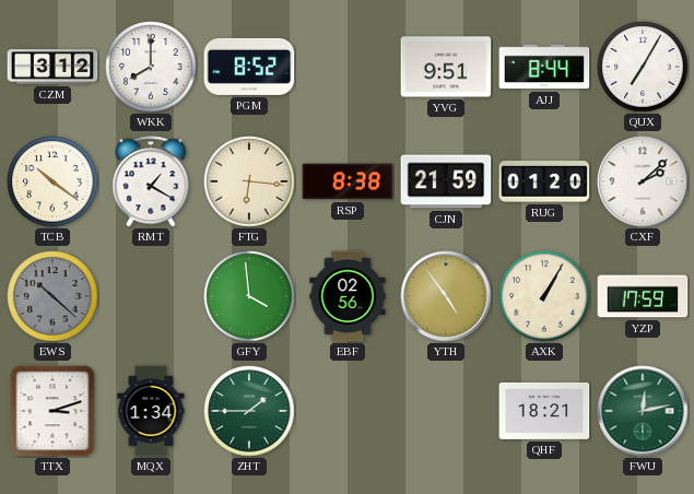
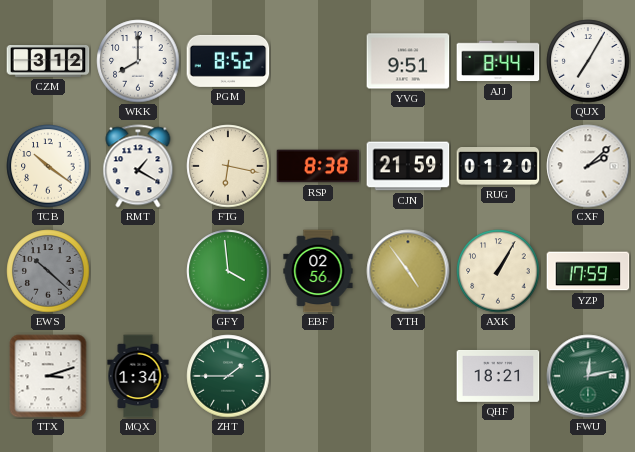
FTG: 6:16 -> 6:17 (228, 166)
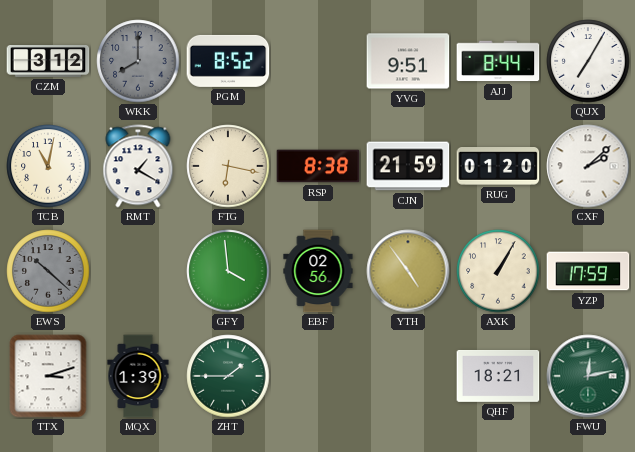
WKK dial: white -> grey (138, 61)
TCB: 10:21 -> 11:02 (48, 166)
MQX: 1:34 -> 1:39 (138, 376)
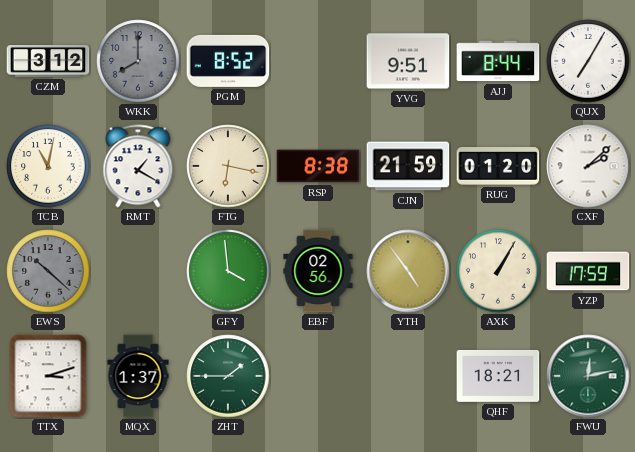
MQX: 1:39 -> 1:37 (138, 376)
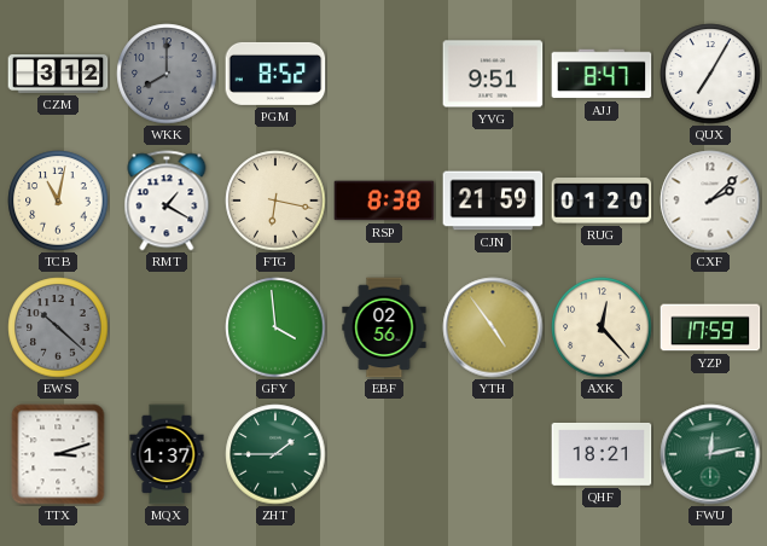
AJJ: 8:44 -> 8:47 (602, 74)
AXK: 1:05 -> 12:23 (602, 327)
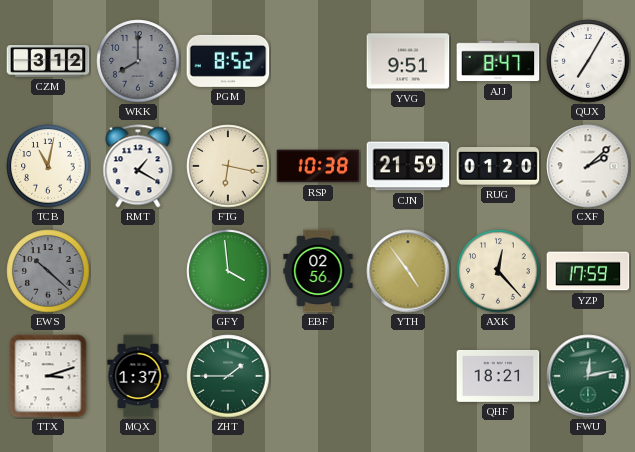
RSP: 8:38 -> 10:38 (318, 166)
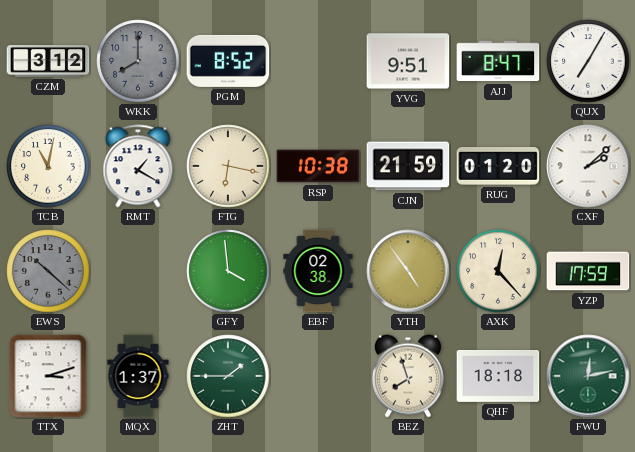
EBF: 02:56 -> 02:38 (318, 271)
BEZ: none -> 7:57 (408, 376)
QHF: 18:21 -> 18:18 (498, 376)
